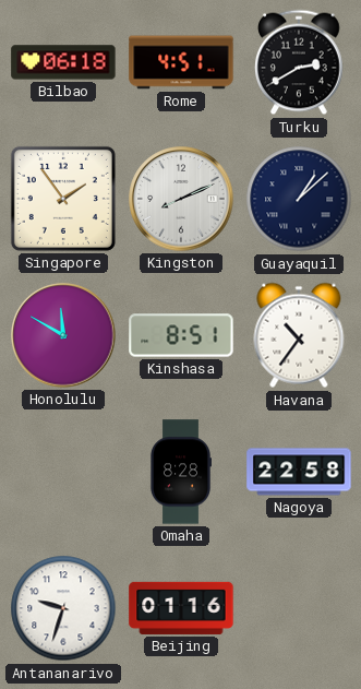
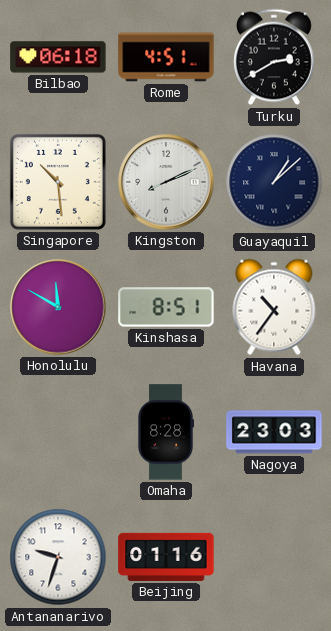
Singapore: 1:54 -> 10:29 (58, 182)
Nagoya: 22:58 -> 23:03 (274, 432)
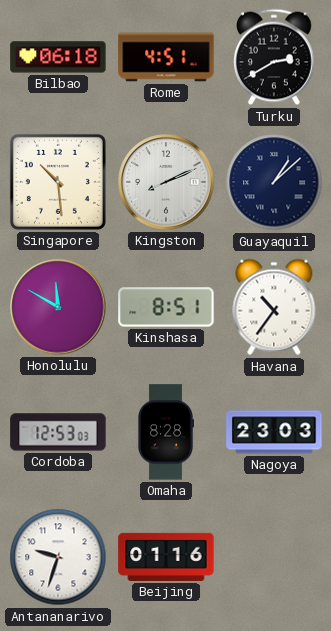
Cordoba: none -> 12:53 (58, 432)
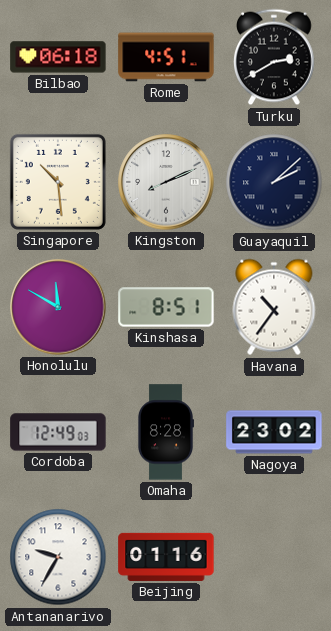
Guayaquil: 1:08 -> 2:08 (274, 182)
Cordoba: 12:53 -> 12:49 (58, 432)
Nagoya: 23:03 -> 23:02 (274, 432)
Antananarivo: 9:33 -> 9:35 (58, 557)
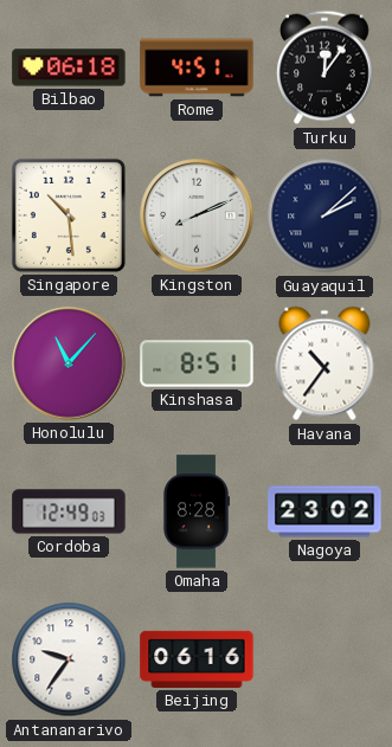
Turku: 2:40 -> 12:06 (326, 67)
Honolulu: 11:50 -> 11:07 (69, 363)
Antananarivo: 9:35 -> 9:36 (69, 659)
Beijing: 01:16 -> 06:16 (197, 659)
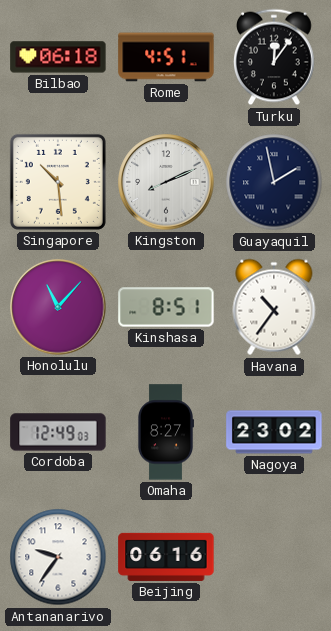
Guayaquil: 2:08 -> 1:58 (274, 182)
Omaha: 8:28 -> 8:27 (165, 432)
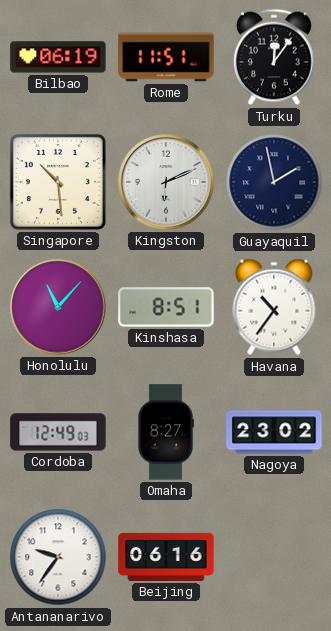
Bilbao: 06:18 -> 06:19 (58, 57)
Rome: 4:51 -> 11:51 (166, 57)
Kingston: 8:11 -> 6:11 (166, 182)
